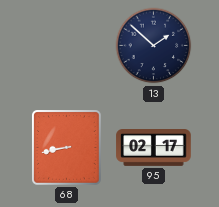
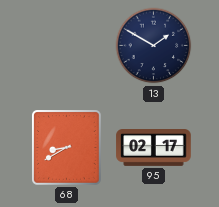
13: 1:52 -> 1:50 (154, 46)
68: 8:43 -> 8:40 (67, 148)
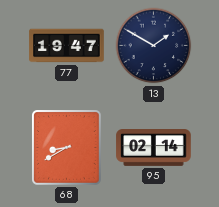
77: none -> 19:47 (67, 46)
95: 02:17 -> 02:14 (154, 148)
